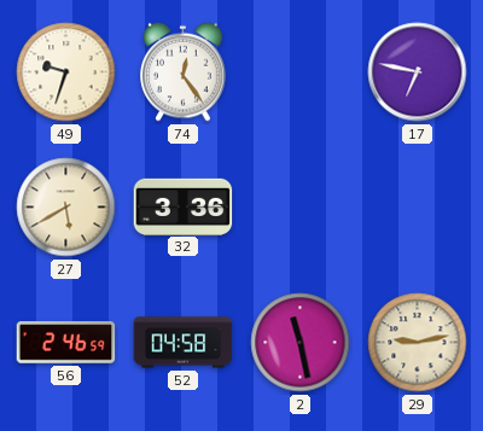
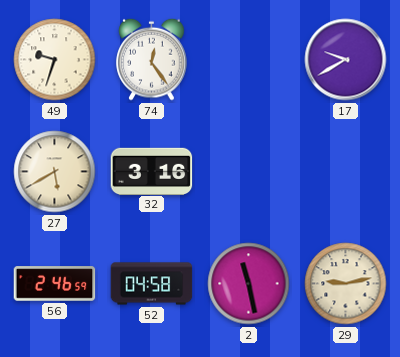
17: 6:47 -> 9:40 (346, 60)
32: 3:36 -> 3:16 (152, 171)
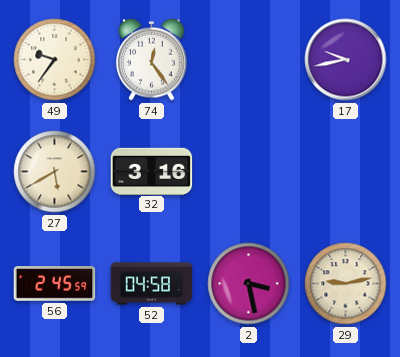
49: 9:33 -> 9:36 (55, 60)
17: 9:40 -> 9:43 (346, 60)
56: 2:46 -> 2:45 (55, 284)
2: 11:28 -> 3:28 (249, 284)
